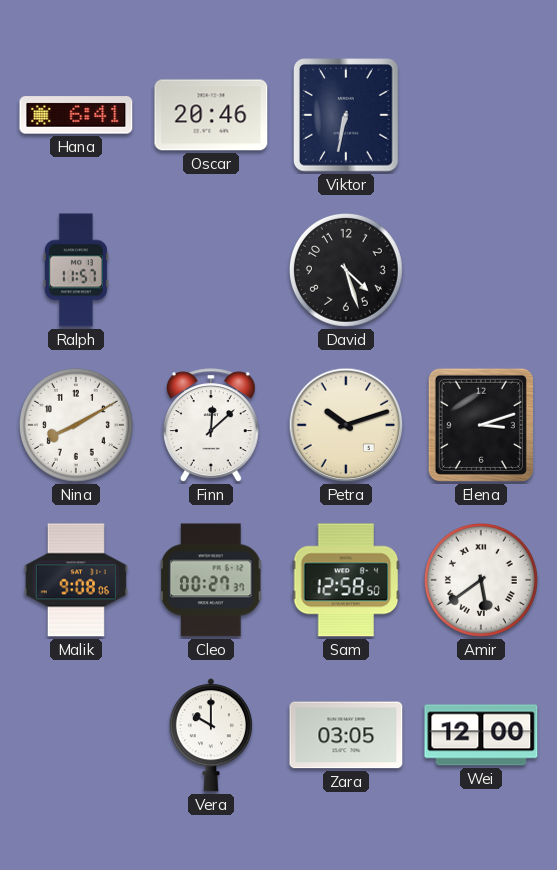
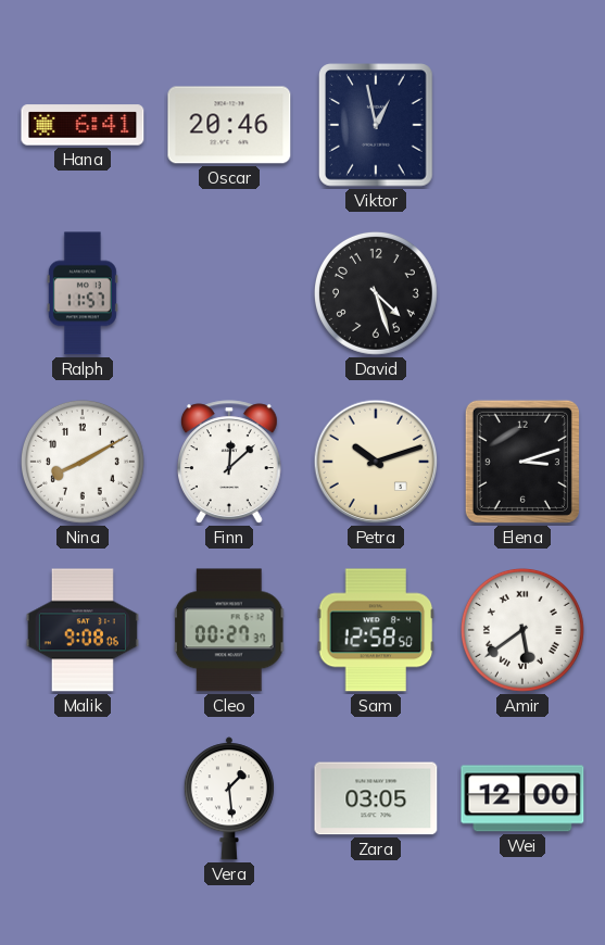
Viktor: 6:32 -> 12:58 (376, 125)
Vera: 10:00 -> 1:29 (229, 798)
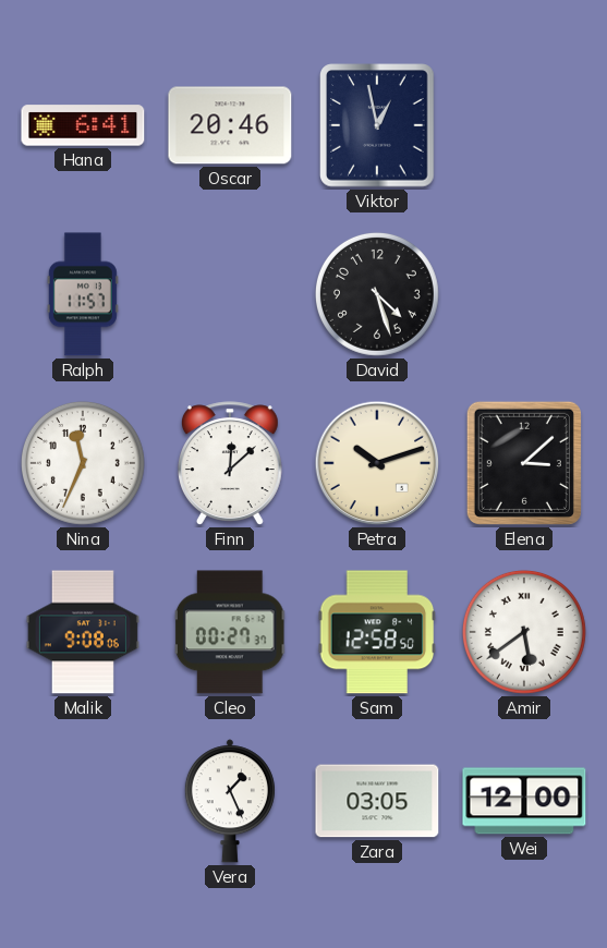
Nina: 8:10 -> 11:34 (83, 463)
Elena: 3:12 -> 3:08 (524, 463)
Vera: 1:29 -> 1:26 (230, 801)
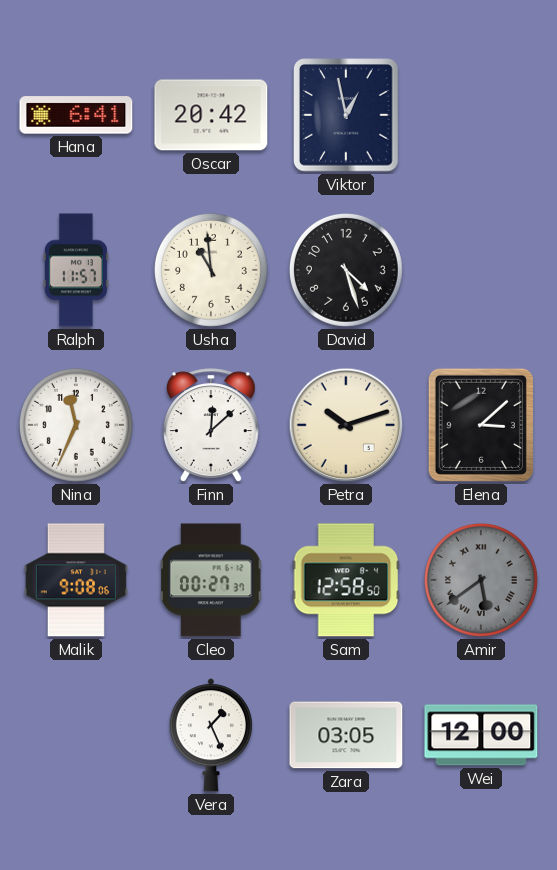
Oscar: 20:46 -> 20:42 (211, 115)
Usha: none -> 10:59 (211, 270)
Amir dial: white -> grey (481, 580)
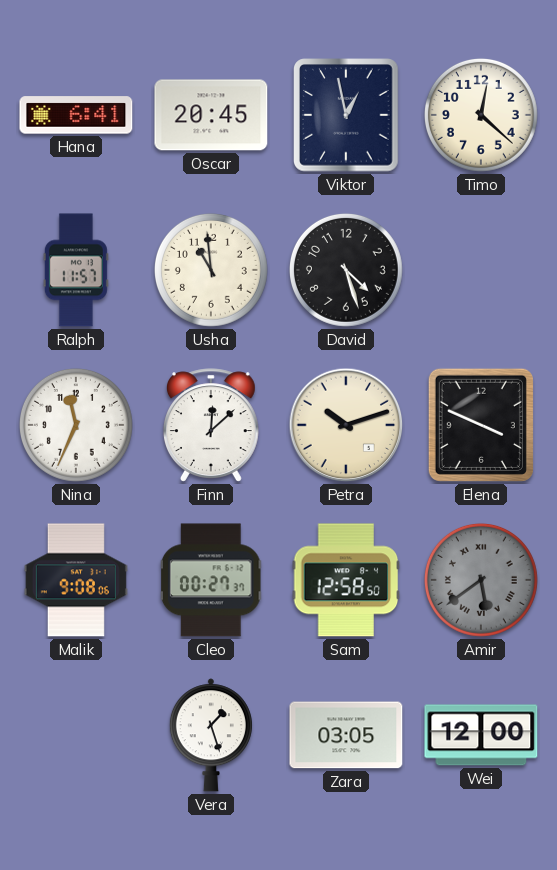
Oscar: 20:42 -> 20:45 (211, 115)
Timo: none -> 12:22 (481, 115)
Elena: 3:08 -> 3:49 (481, 425)
Vera: 1:26 -> 1:27 (211, 735)
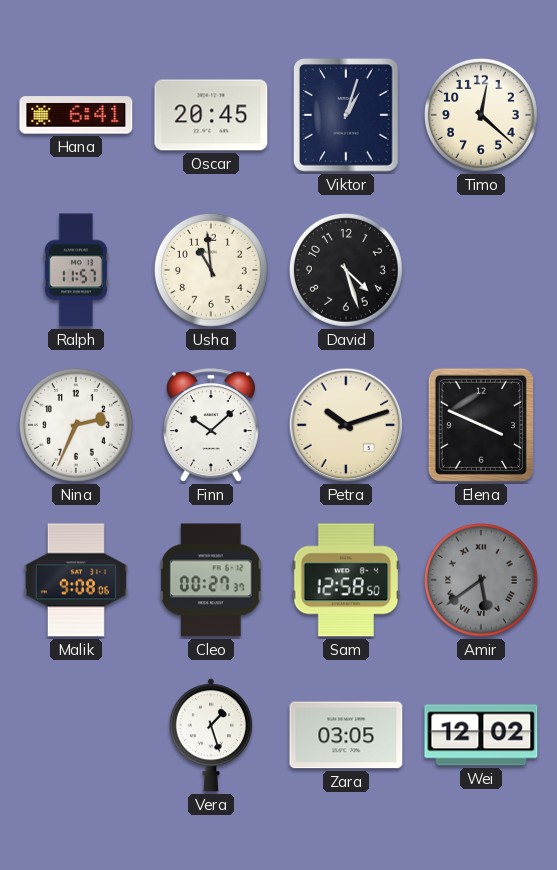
Viktor: 12:58 -> 1:03 (346, 115)
Nina: 11:34 -> 2:34 (76, 425)
Finn: 12:08 -> 10:08 (211, 425)
Wei: 12:00 -> 12:02 (481, 735)
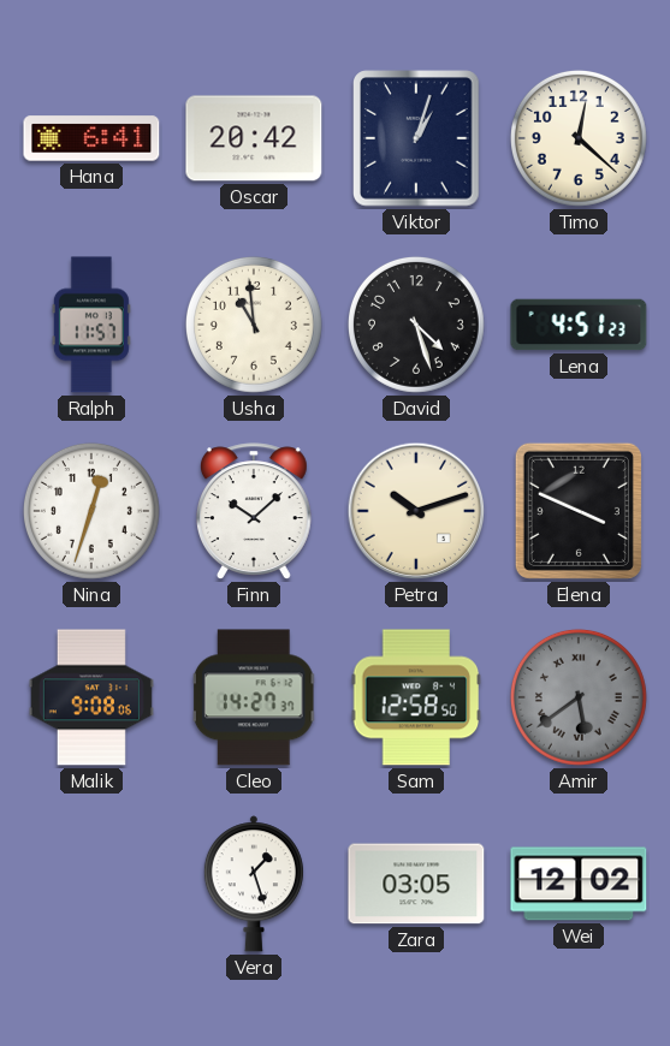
Oscar: 20:45 -> 20:42 (254, 138)
Lena: none -> 4:51 (579, 325)
Nina: 2:34 -> 12:33 (91, 511)
Cleo: 00:27 -> 14:27 (254, 697)
